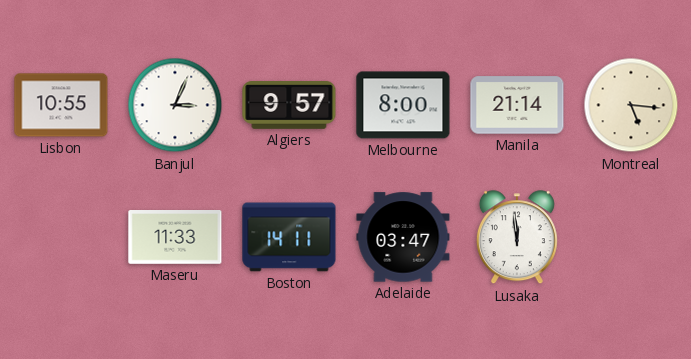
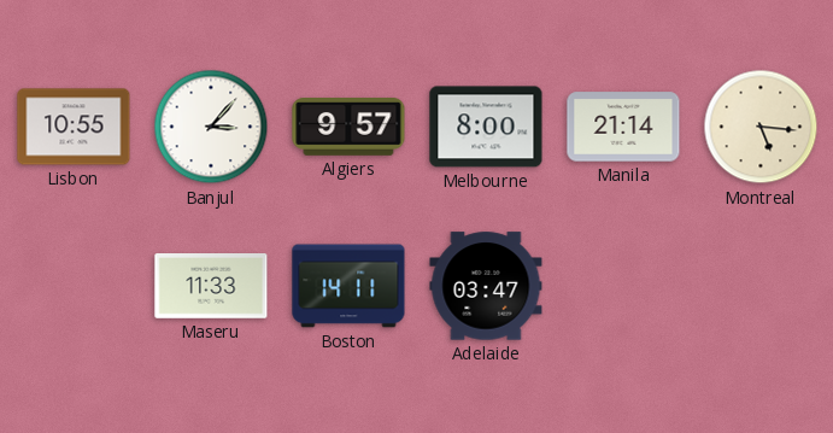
Banjul: 3:04 -> 3:07 (211, 127)
Lusaka: 11:59 -> none (517, 238)
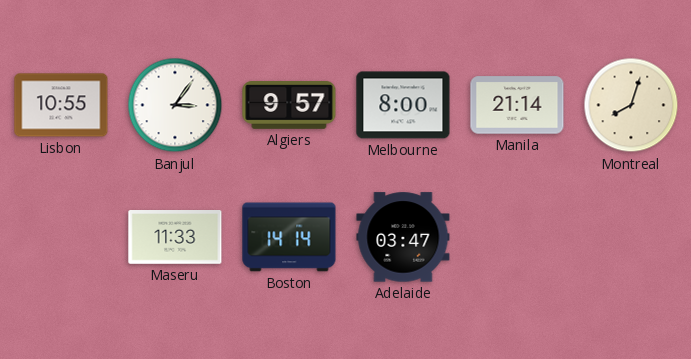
Banjul: 3:07 -> 3:06 (175, 105)
Montreal: 5:16 -> 8:03 (631, 105)
Boston: 14:11 -> 14:14 (289, 237)
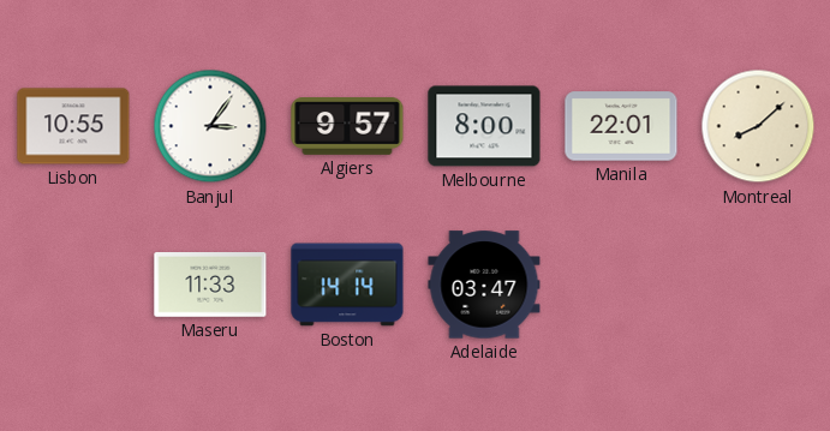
Manila: 21:14 -> 22:01 (621, 126)
Montreal: 8:03 -> 8:08 (758, 126)
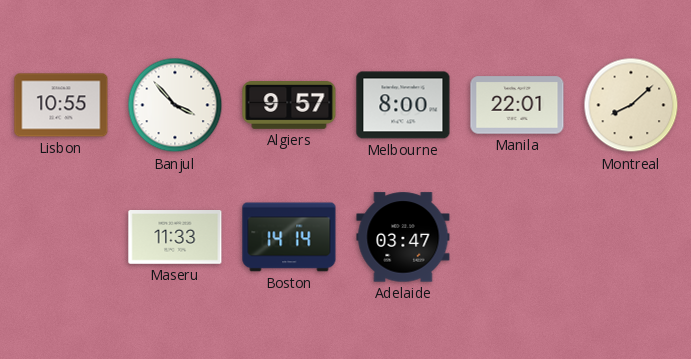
Banjul: 3:06 -> 3:53 (175, 105)
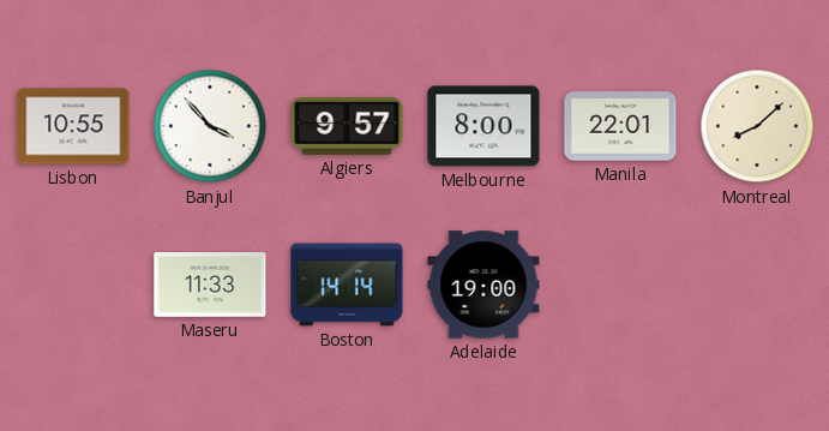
Adelaide: 03:47 -> 19:00 (483, 285)
